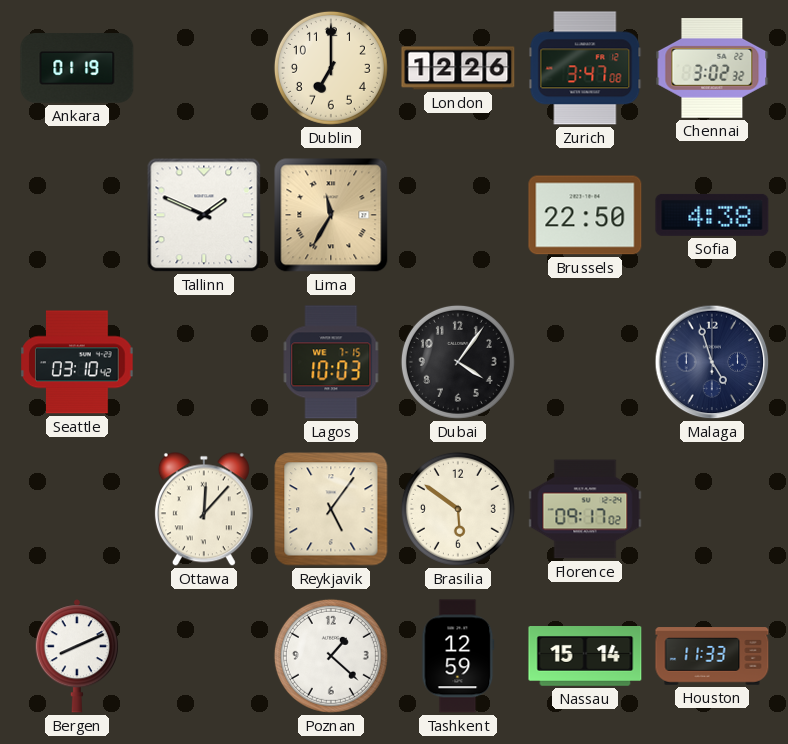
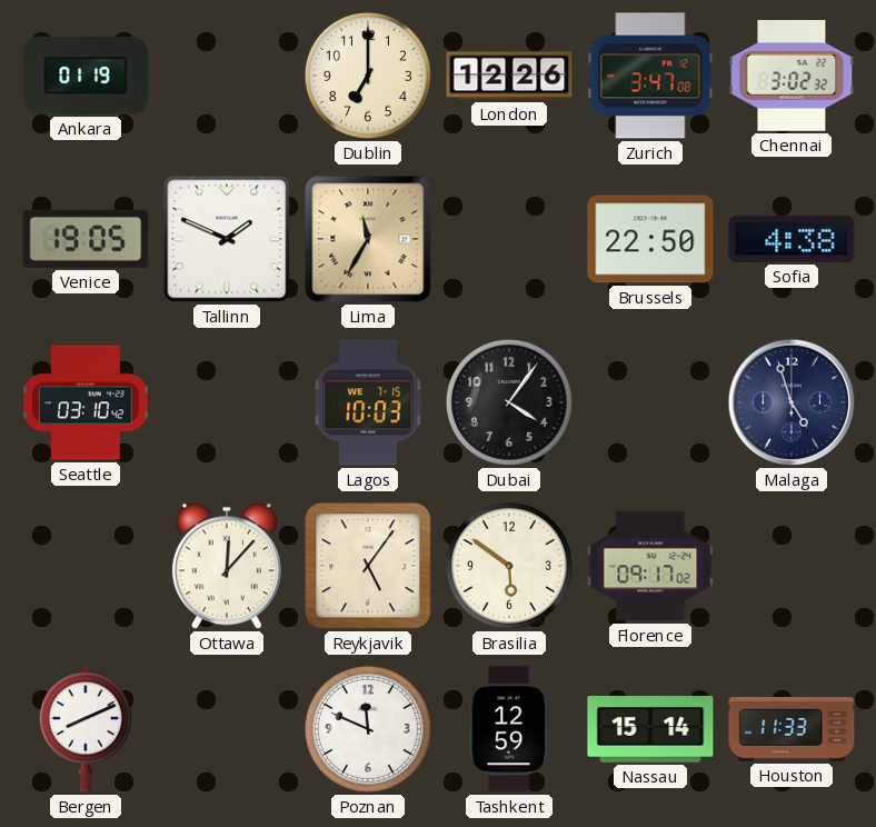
Venice: none -> 19:05 (86, 239)
Poznan: 1:22 -> 11:49 (368, 729)
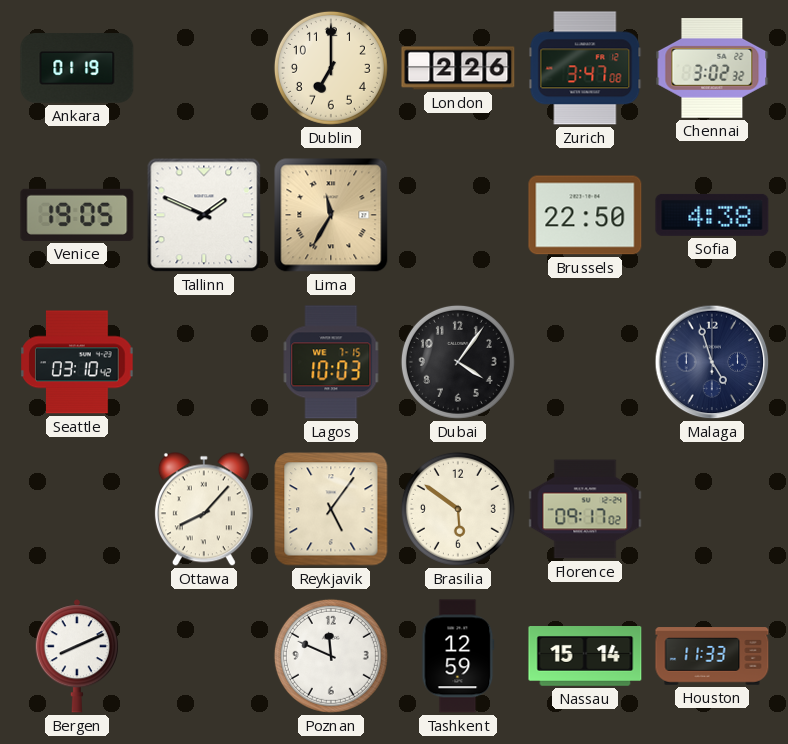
London: 12:26 -> 2:26 (458, 68)
Ottawa: 12:07 -> 8:07 (204, 509)
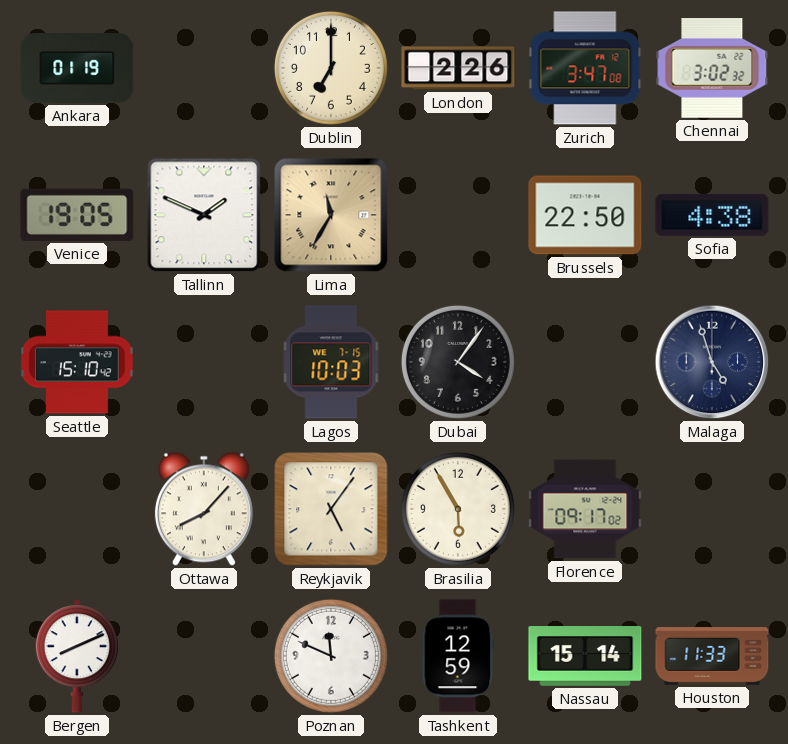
Seattle: 03:10 -> 15:10 (77, 362)
Brasilia: 5:51 -> 5:55 (458, 509)
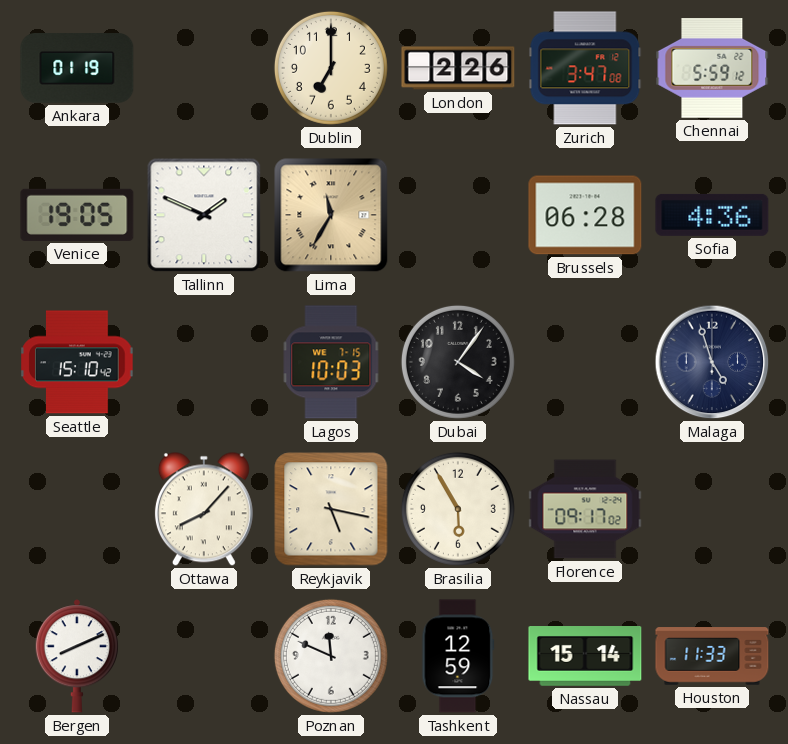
Chennai: 3:02 -> 5:59 (712, 69)
Brussels: 22:50 -> 06:28 (585, 215)
Sofia: 4:38 -> 4:36 (712, 215)
Reykjavik: 5:06 -> 5:17 (331, 509)
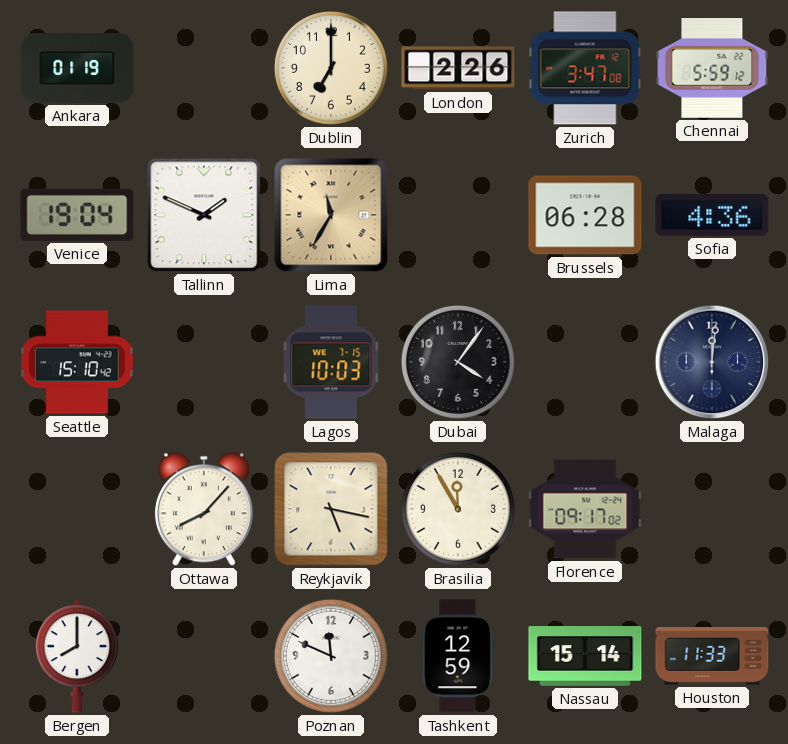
Venice: 19:05 -> 19:04 (77, 215)
Malaga: 4:57 -> 12:01 (712, 362)
Brasilia: 5:55 -> 11:55 (458, 509)
Bergen: 8:11 -> 8:00 (77, 656)
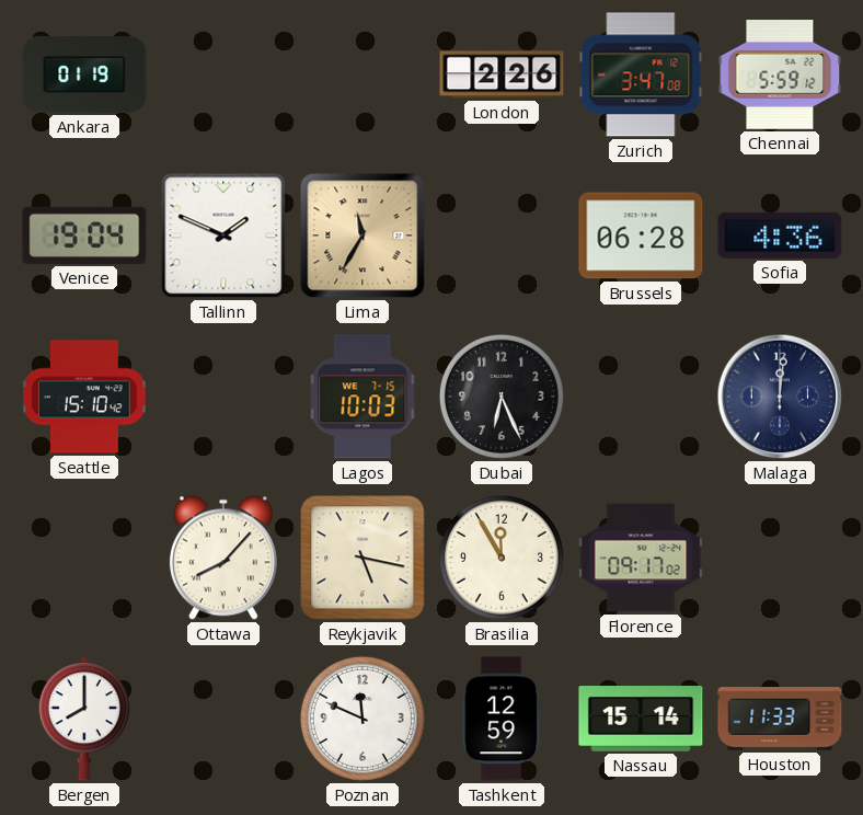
Dublin: 7:00 -> none (331, 68)
Dubai: 4:06 -> 6:26 (502, 397)
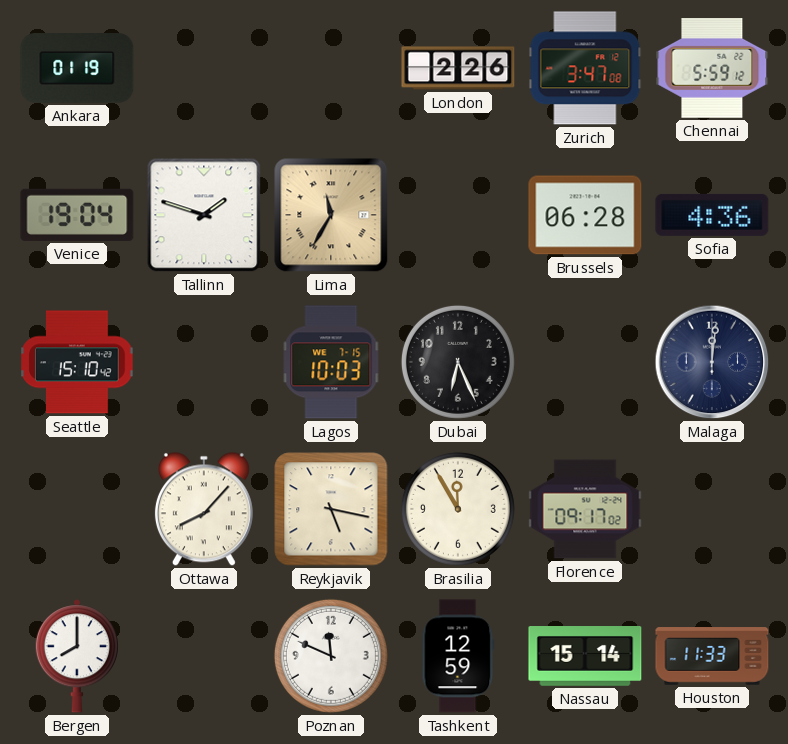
Tallinn: 1:49 -> 1:48 (204, 215)
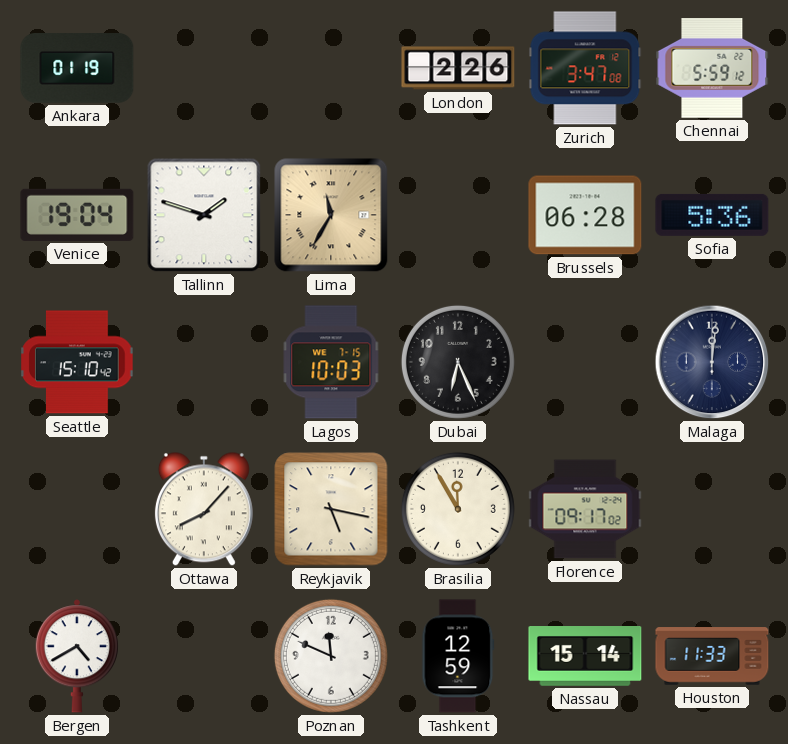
Sofia: 4:36 -> 5:36 (712, 215)
Bergen: 8:00 -> 4:40 (77, 656)
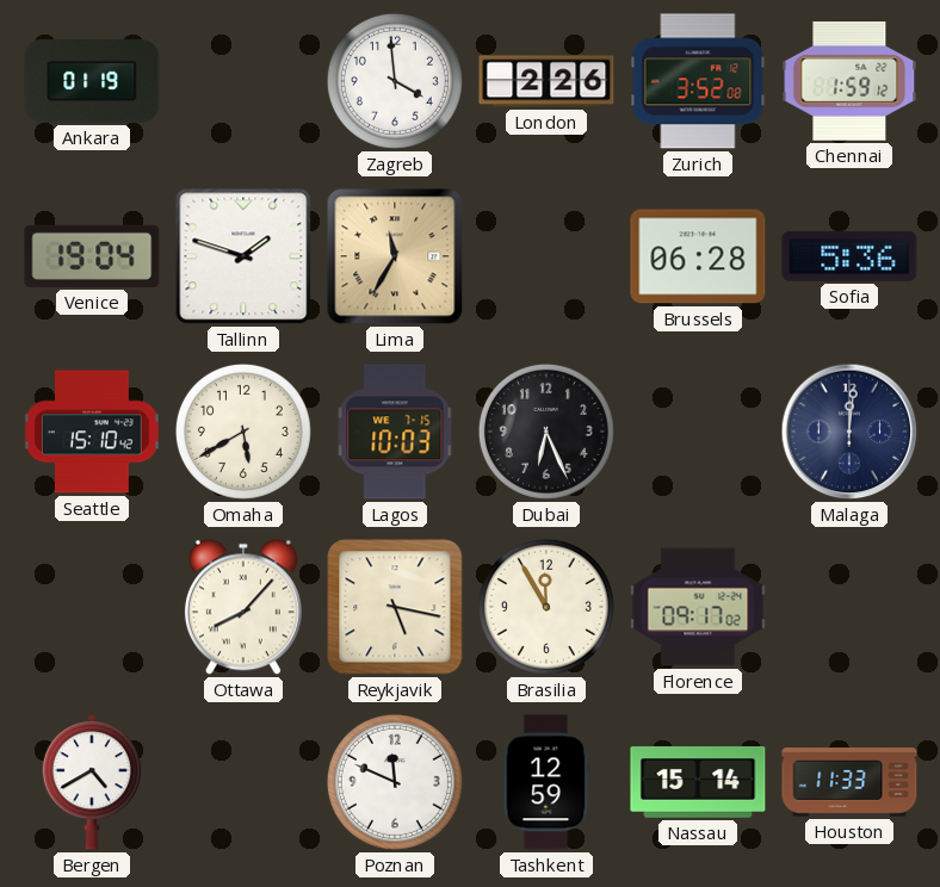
Zagreb: none -> 3:59 (395, 81)
Zurich: 3:47 -> 3:52 (698, 81)
Chennai: 5:59 -> 1:59 (849, 82)
Omaha: none -> 5:40 (243, 432)
